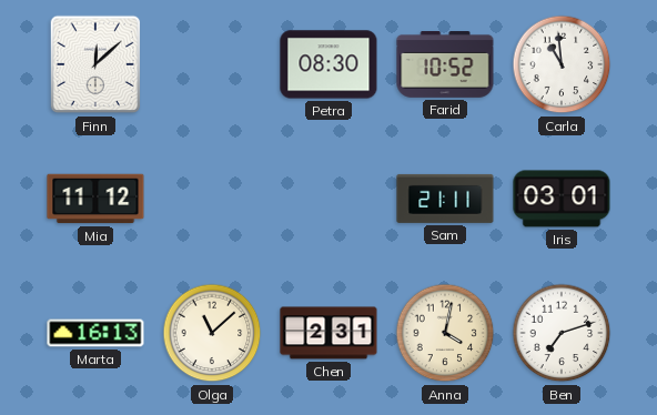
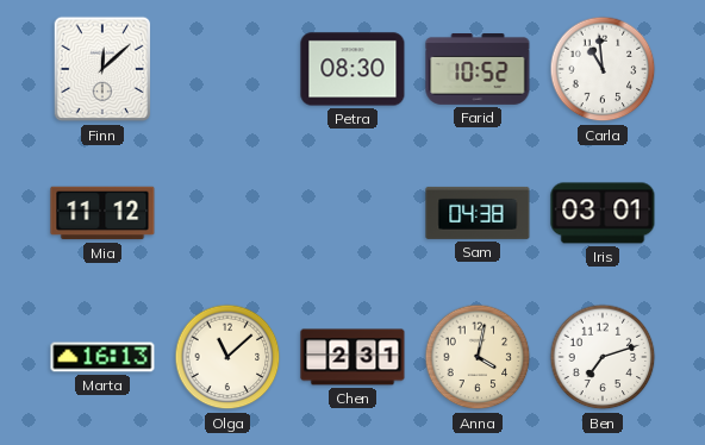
Sam: 21:11 -> 04:38 (478, 213)
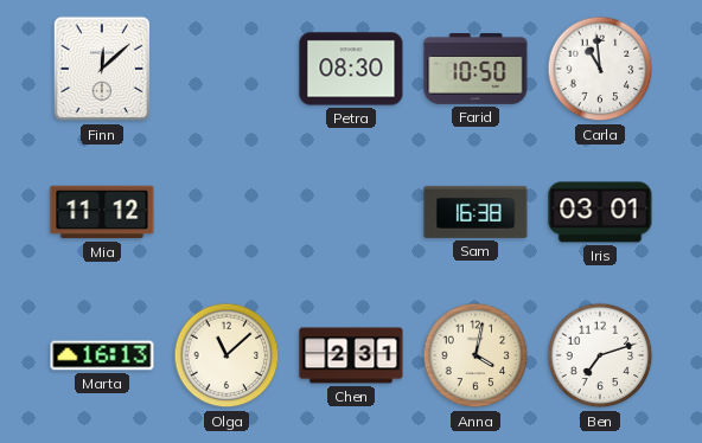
Farid: 10:52 -> 10:50 (476, 70)
Sam: 04:38 -> 16:38 (476, 212)
